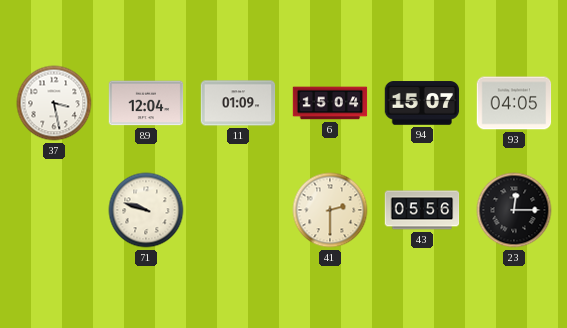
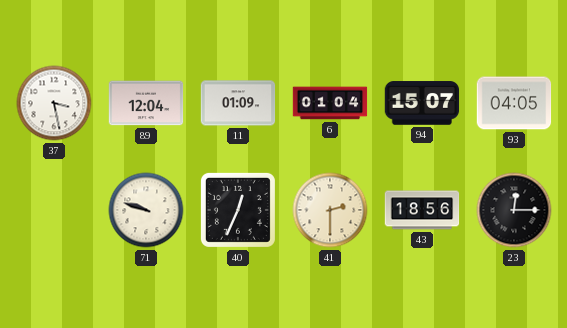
6: 15:04 -> 01:04 (330, 103)
40: none -> 12:34 (238, 210)
43: 05:56 -> 18:56 (422, 210)
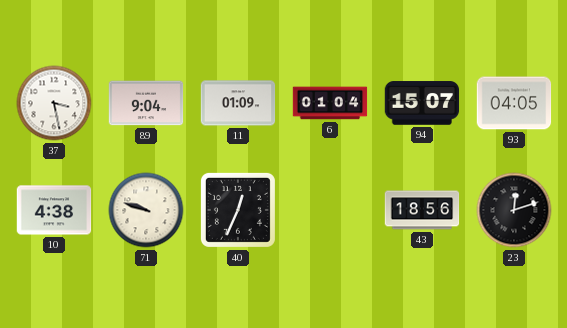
89: 12:04 -> 9:04 (146, 103)
10: none -> 4:38 (54, 210)
41: 2:30 -> none (330, 210)
23: 12:15 -> 12:12 (514, 210)
